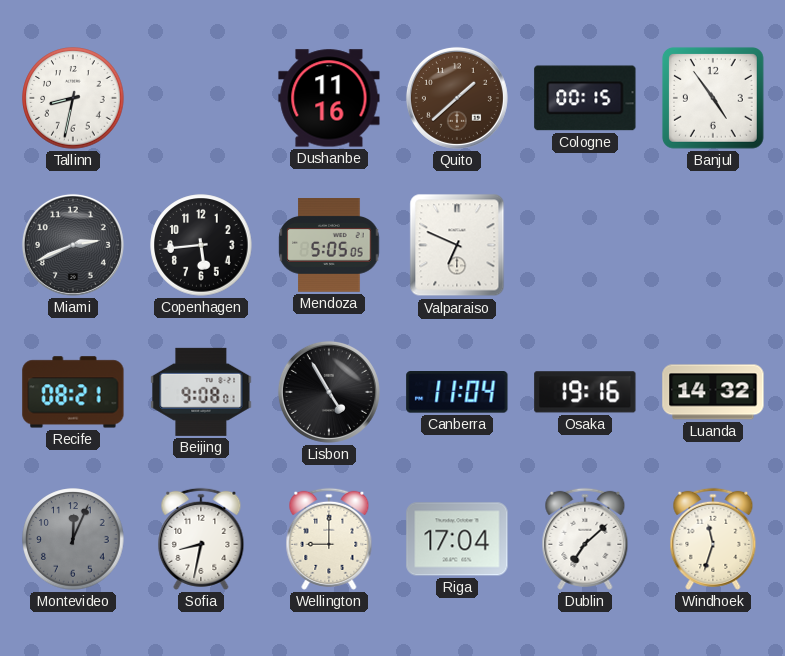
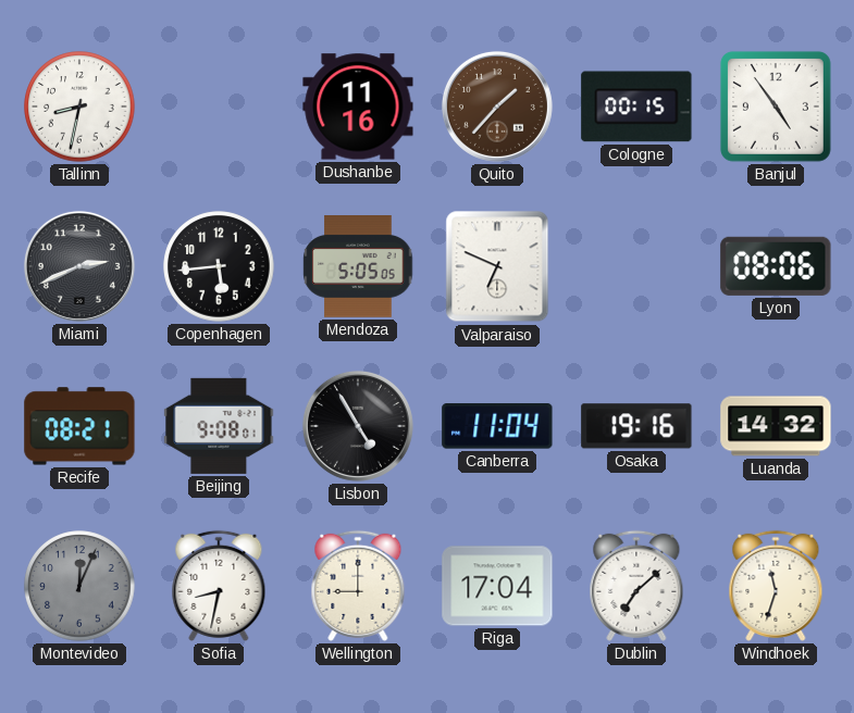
Quito: 1:38 -> 1:37 (497, 107)
Lyon: none -> 08:06 (776, 266)
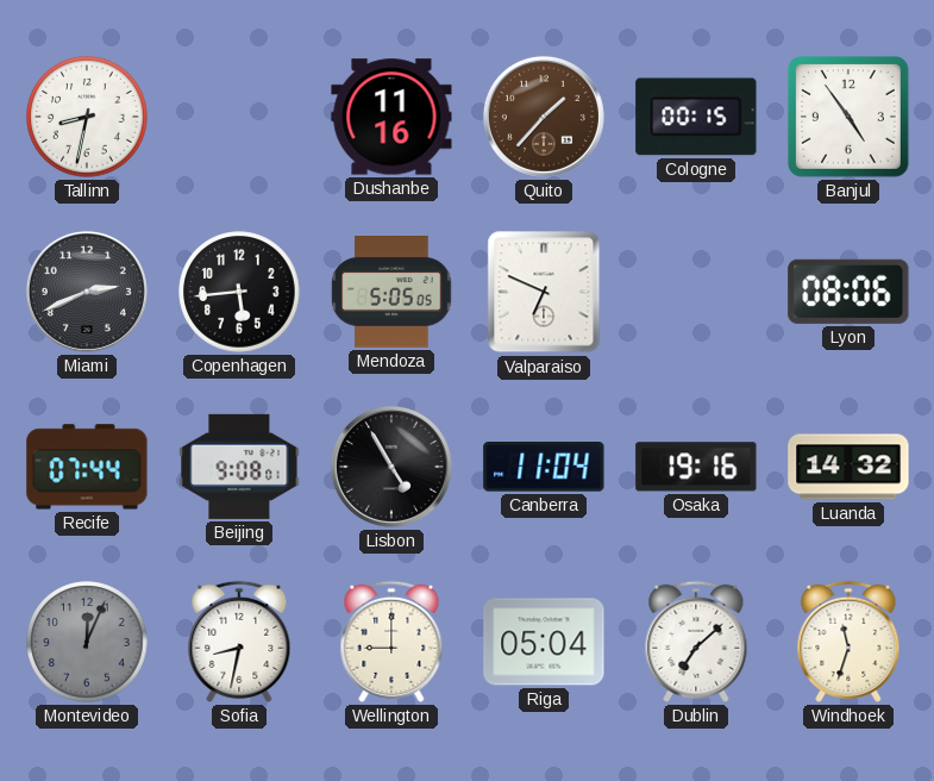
Recife: 08:21 -> 07:44 (87, 467)
Riga: 17:04 -> 05:04 (544, 642)
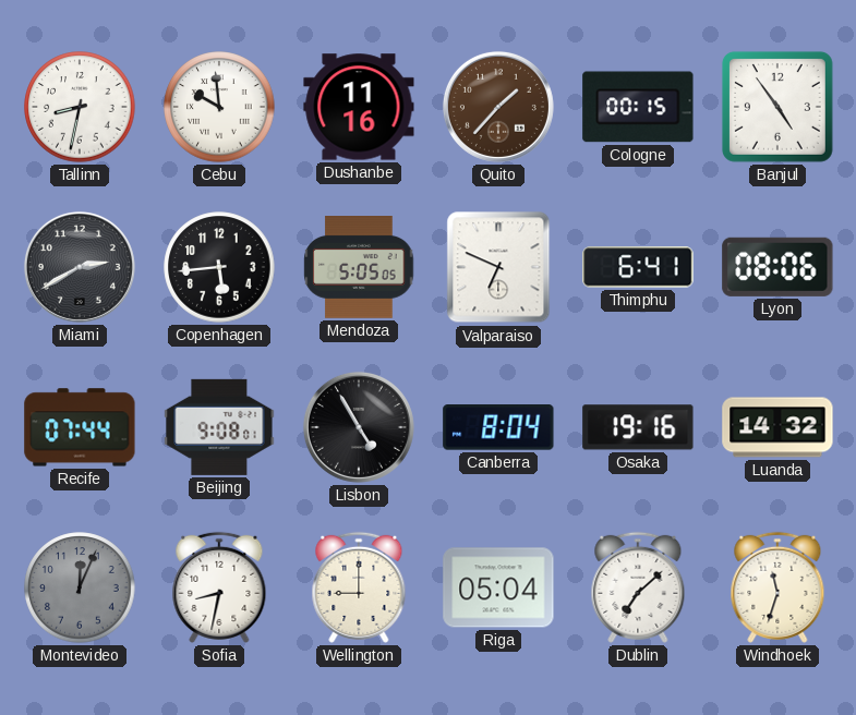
Cebu: none -> 9:59 (219, 107)
Miami: 2:41 -> 2:40 (80, 267)
Thimphu: none -> 6:41 (638, 267)
Canberra: 11:04 -> 8:04 (498, 428)
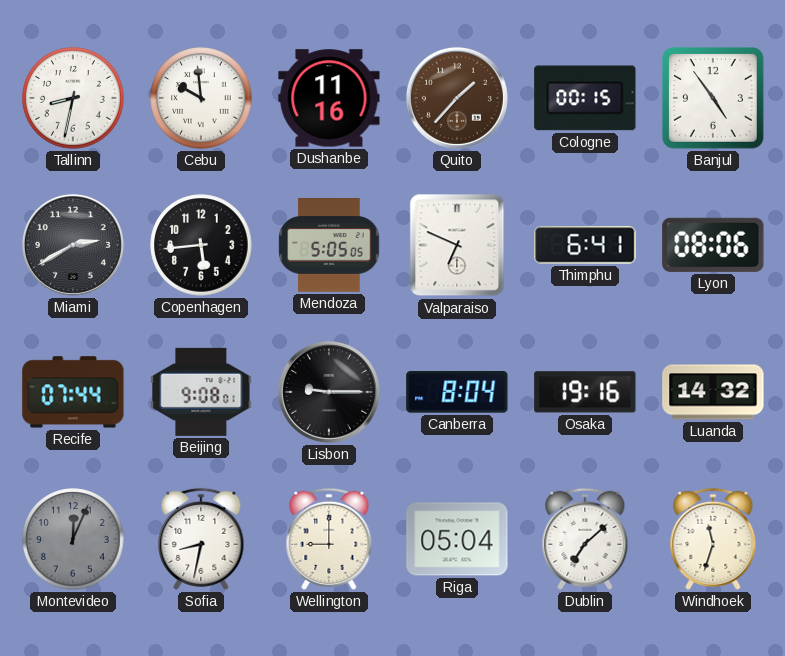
Lisbon: 4:55 -> 9:15 (329, 392)
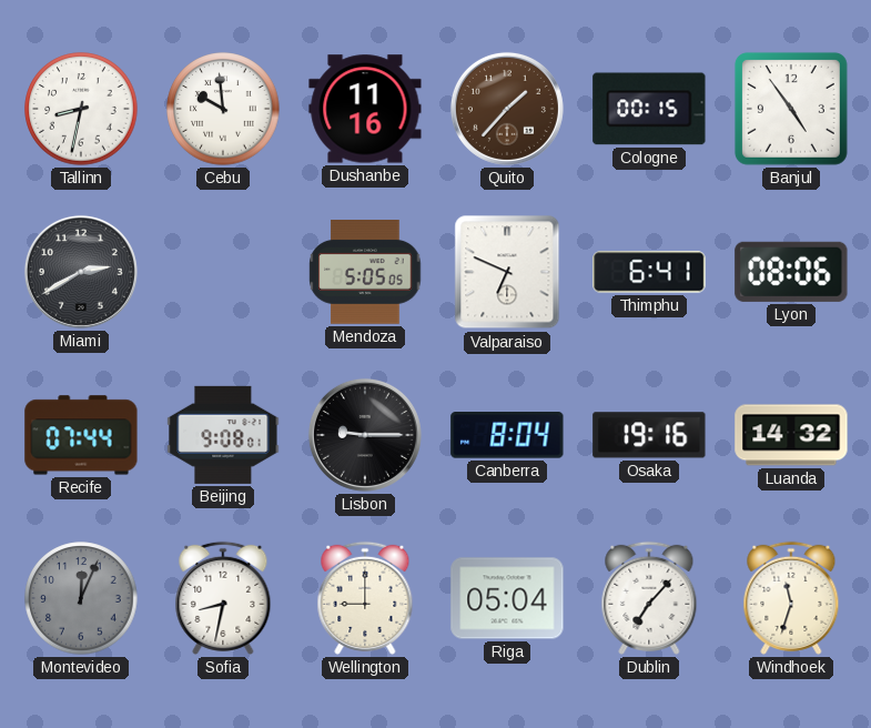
Copenhagen: 5:44 -> none (201, 245)
Dublin: 7:08 -> 7:07 (649, 598)
